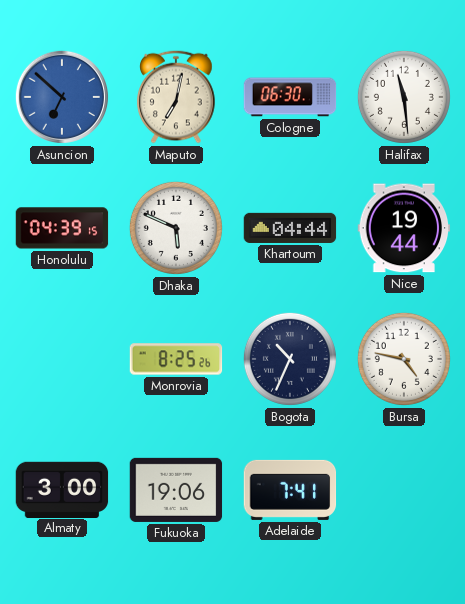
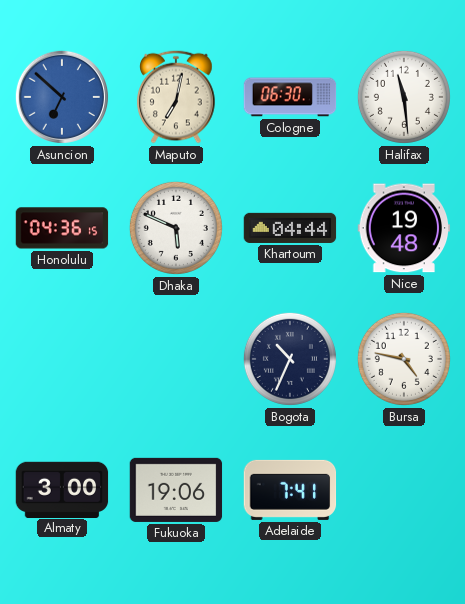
Honolulu: 04:39 -> 04:36 (62, 228)
Nice: 19:44 -> 19:48 (404, 228)
Monrovia: 8:25 -> none (176, 359)
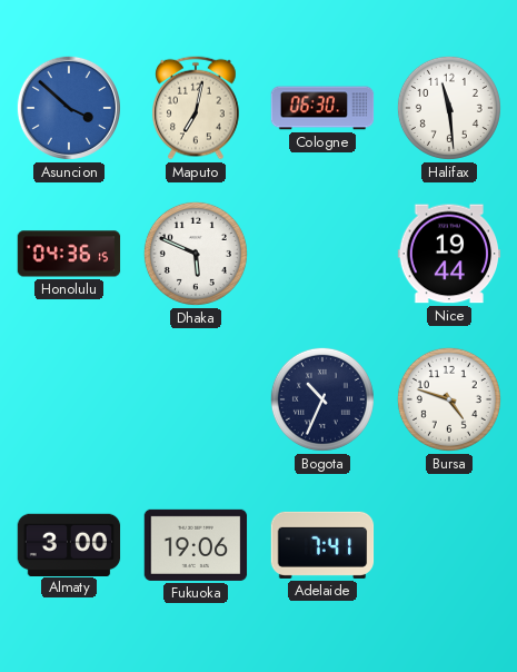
Asuncion: 6:52 -> 3:52 (69, 108)
Khartoum: 04:44 -> none (290, 228)
Nice: 19:48 -> 19:44 (449, 254)
Bursa: 4:47 -> 4:48 (449, 399)
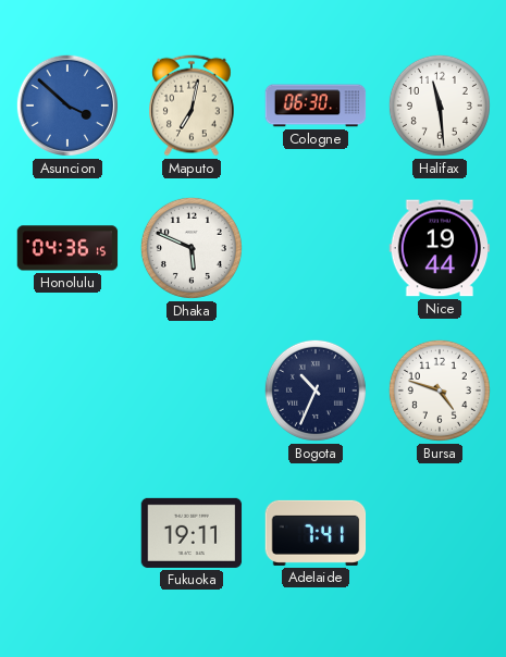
Almaty: 3:00 -> none (69, 544)
Fukuoka: 19:06 -> 19:11 (192, 533)
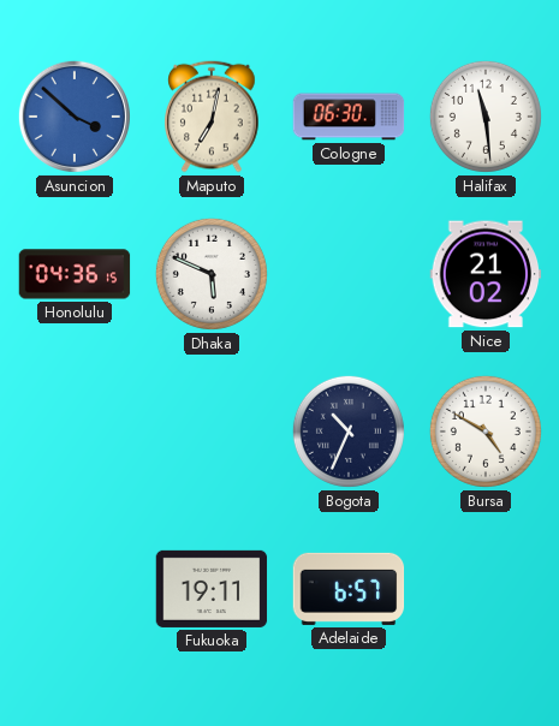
Nice: 19:44 -> 21:02 (486, 274)
Bursa: 4:48 -> 4:50 (486, 432)
Adelaide: 7:41 -> 6:57 (349, 589)
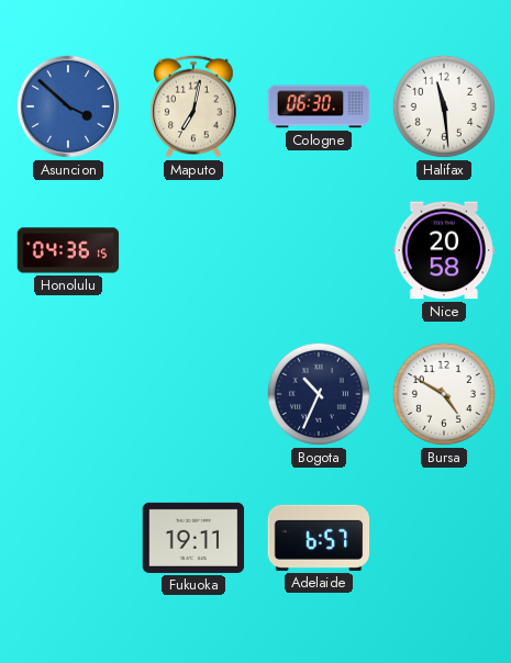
Dhaka: 5:49 -> none (212, 274)
Nice: 21:02 -> 20:58 (444, 250)
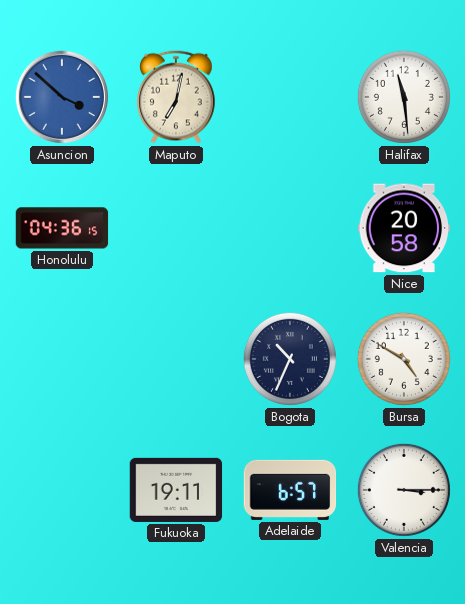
Cologne: 06:30 -> none (319, 106)
Valencia: none -> 3:15 (404, 490)
